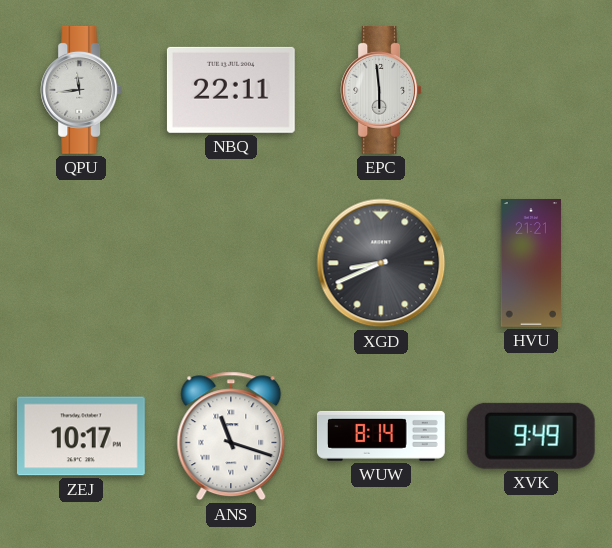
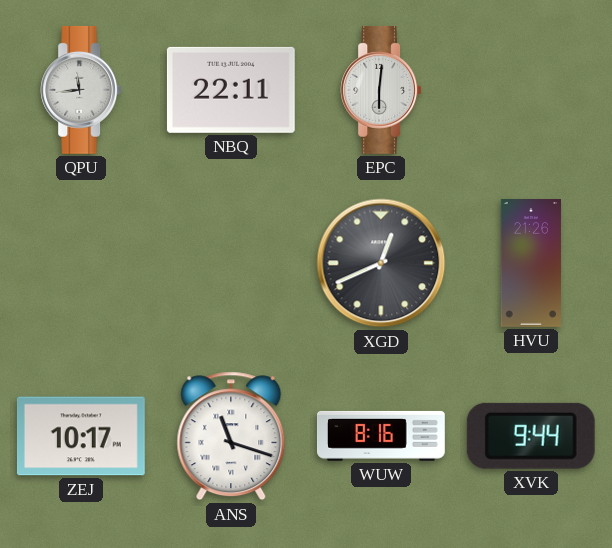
EPC: 5:59 -> 6:01 (381, 90)
XGD: 8:41 -> 12:41 (381, 263)
HVU: 21:21 -> 21:26 (530, 264)
WUW: 8:14 -> 8:16 (381, 436)
XVK: 9:49 -> 9:44 (531, 436)
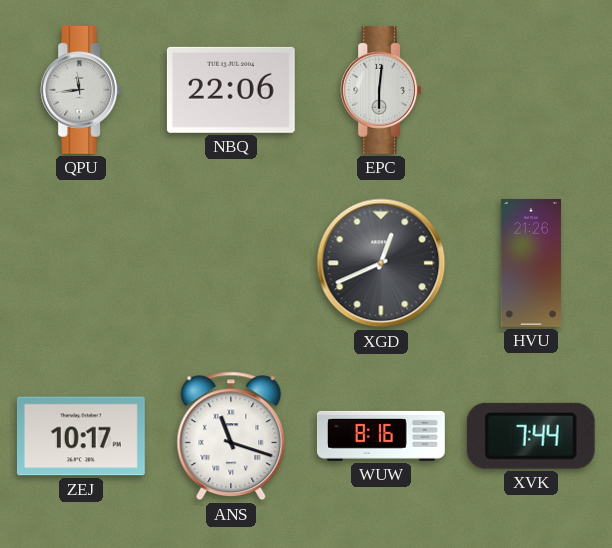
NBQ: 22:11 -> 22:06 (231, 90)
XVK: 9:44 -> 7:44 (531, 436)
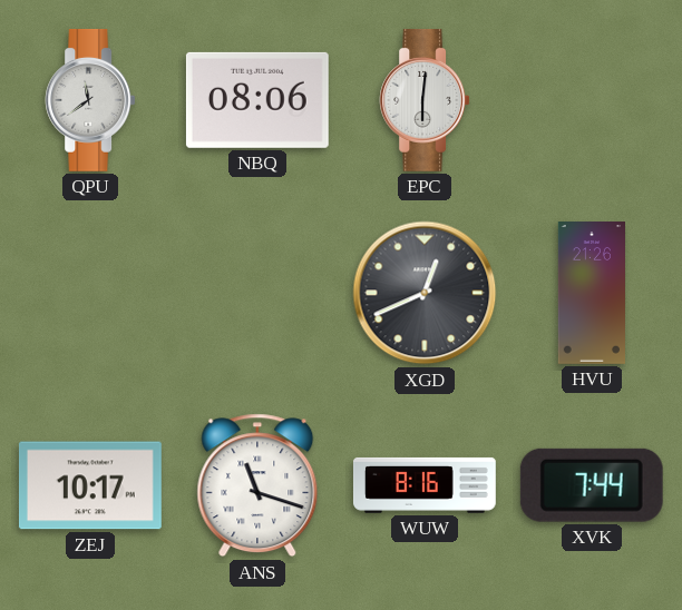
QPU: 11:44 -> 11:39 (90, 100)
NBQ: 22:06 -> 08:06 (257, 100)
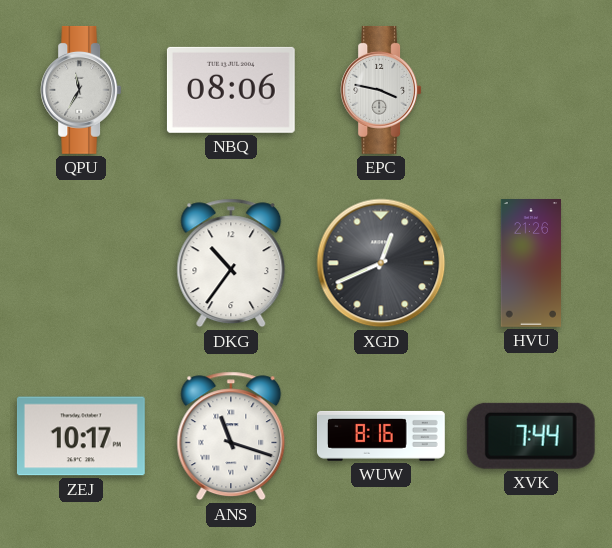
QPU: 11:39 -> 11:35 (81, 90)
EPC: 6:01 -> 3:47 (381, 90)
DKG: none -> 10:36 (231, 263)
